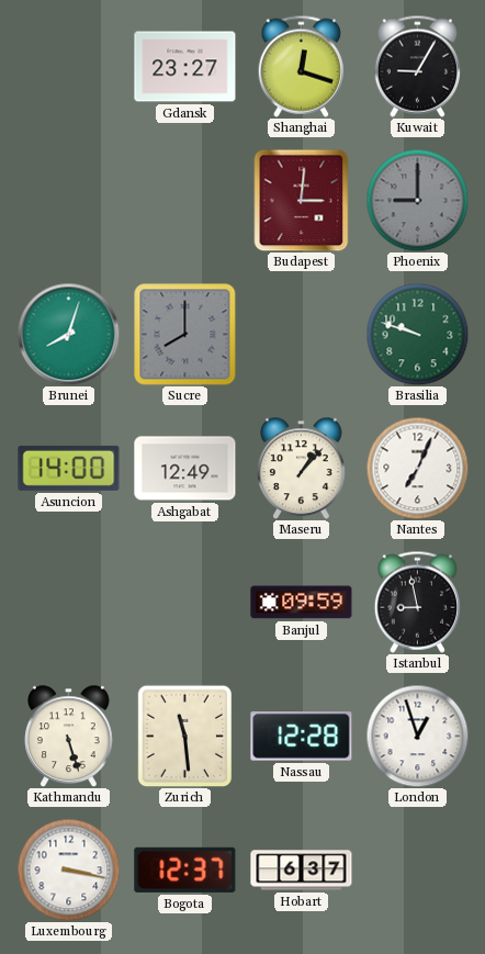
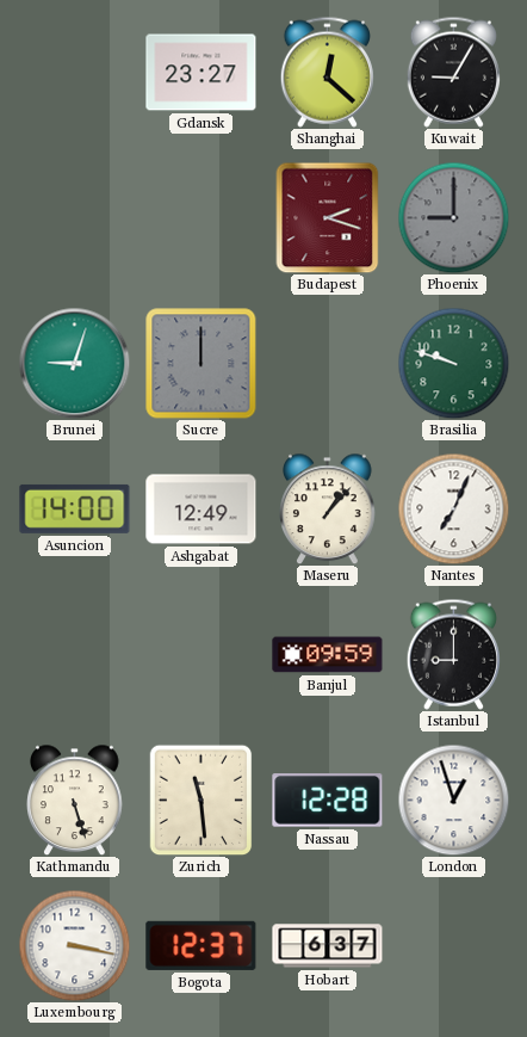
Shanghai: 12:18 -> 12:22 (327, 72)
Budapest: 3:01 -> 2:18 (328, 217)
Brunei: 8:03 -> 9:03 (74, 363)
Sucre: 8:00 -> 12:00 (201, 364)
Istanbul: 8:58 -> 9:00 (453, 654)
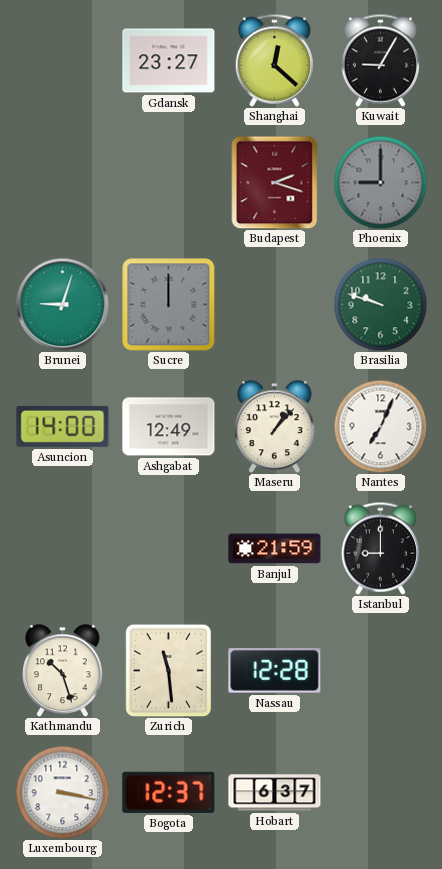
Banjul: 09:59 -> 21:59 (275, 549)
Kathmandu: 5:27 -> 10:27 (63, 670)
London: 12:57 -> none (453, 800)
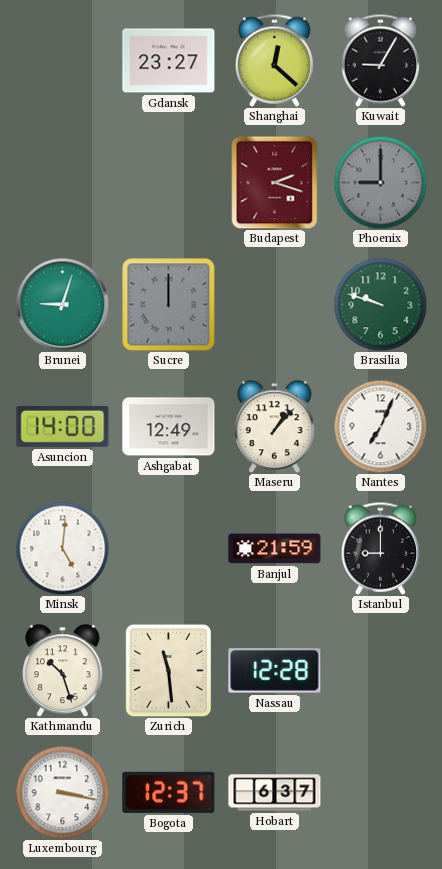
Minsk: none -> 5:01 (62, 548)
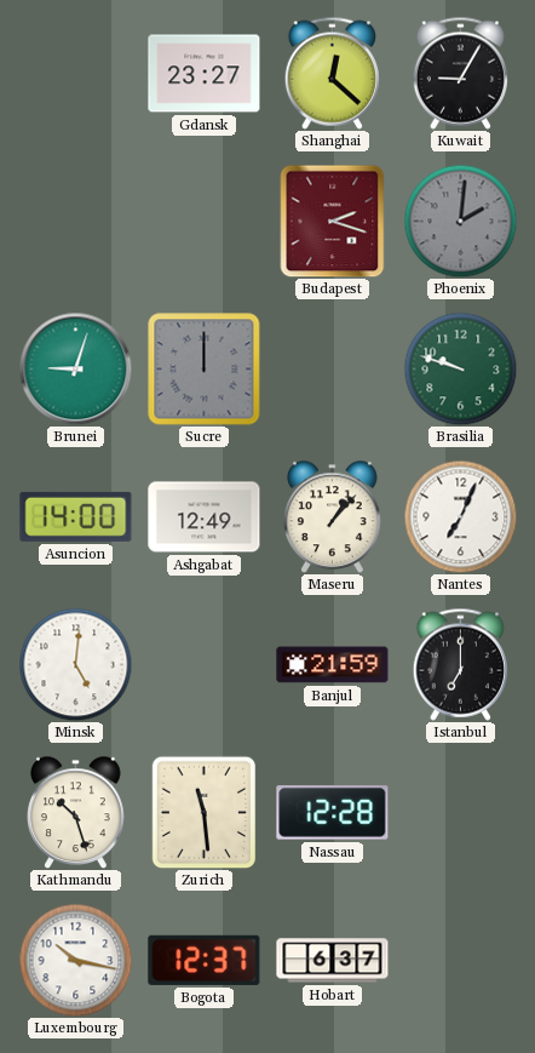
Phoenix: 9:00 -> 2:01 (460, 221)
Istanbul: 9:00 -> 7:00 (460, 664)
Luxembourg: 3:17 -> 10:17 (75, 960)
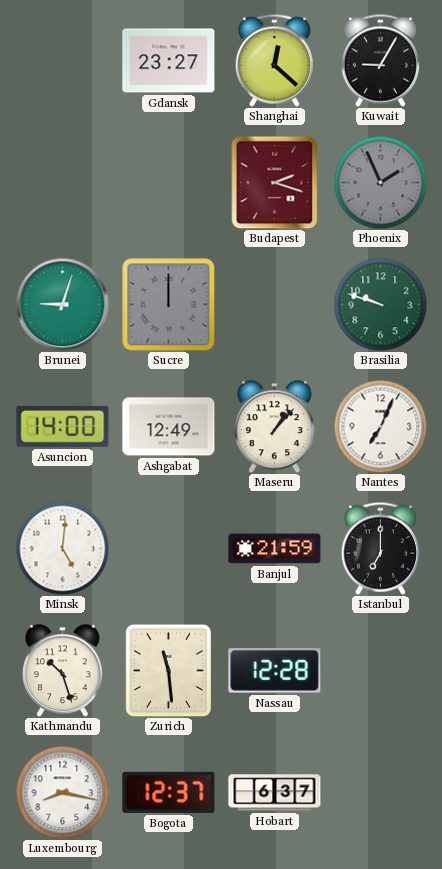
Phoenix: 2:01 -> 1:56 (380, 182)
Luxembourg: 10:17 -> 8:17 (62, 792)
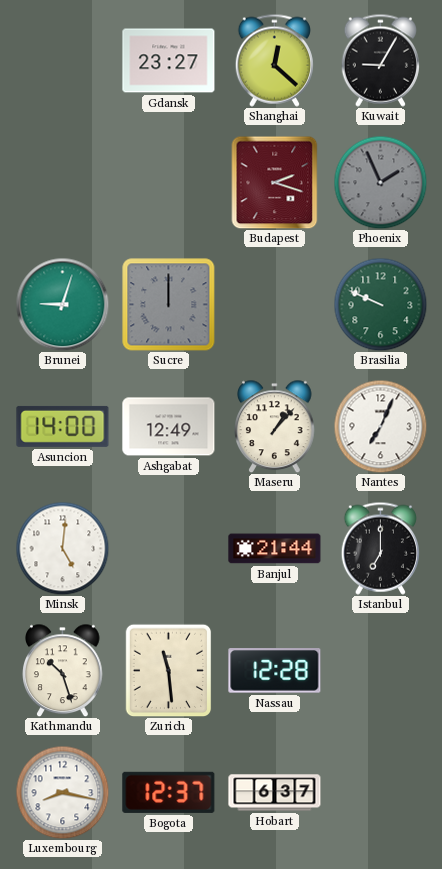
Brasilia: 9:48 -> 9:49 (380, 304)
Banjul: 21:59 -> 21:44 (275, 549)
